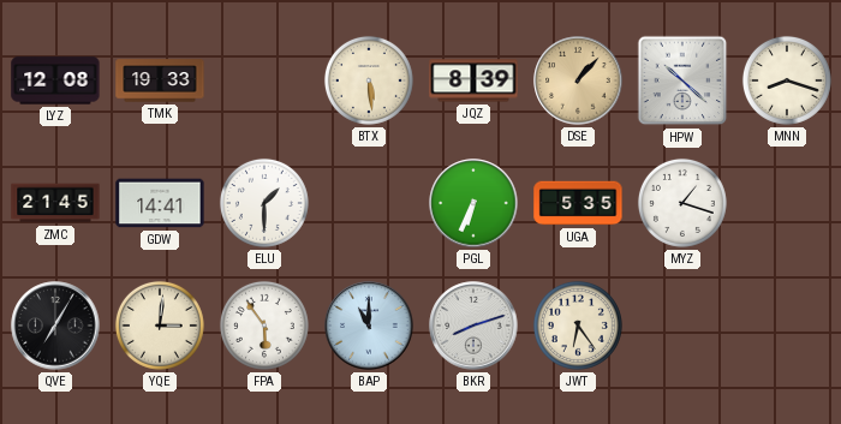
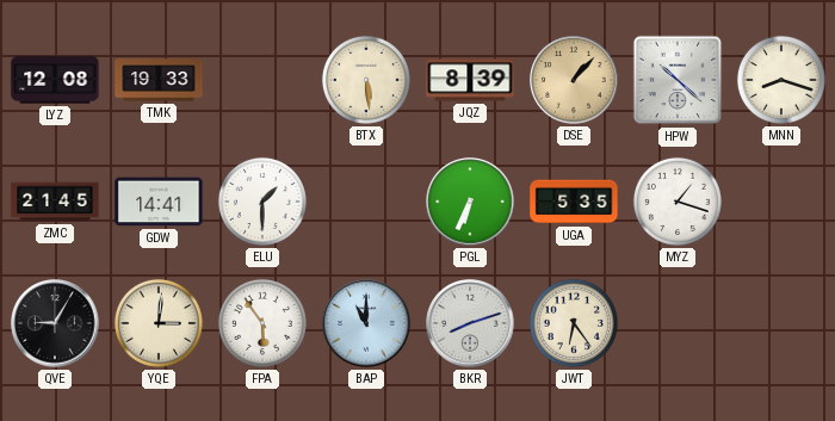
QVE: 7:05 -> 9:05 (55, 323)
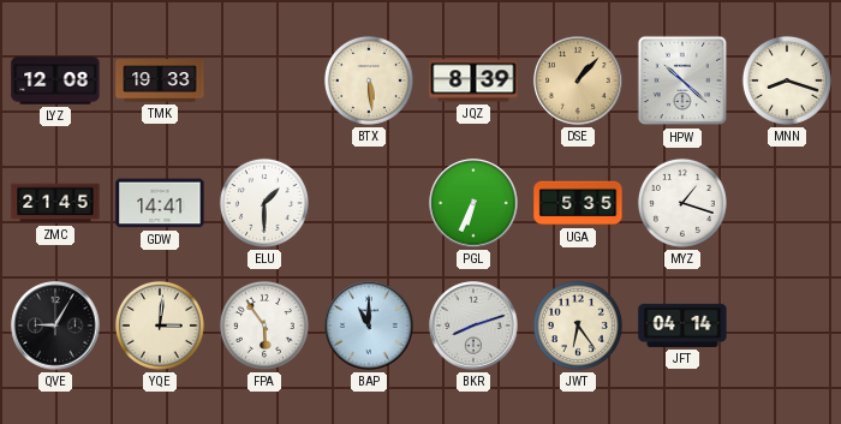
JFT: none -> 04:14 (682, 326)
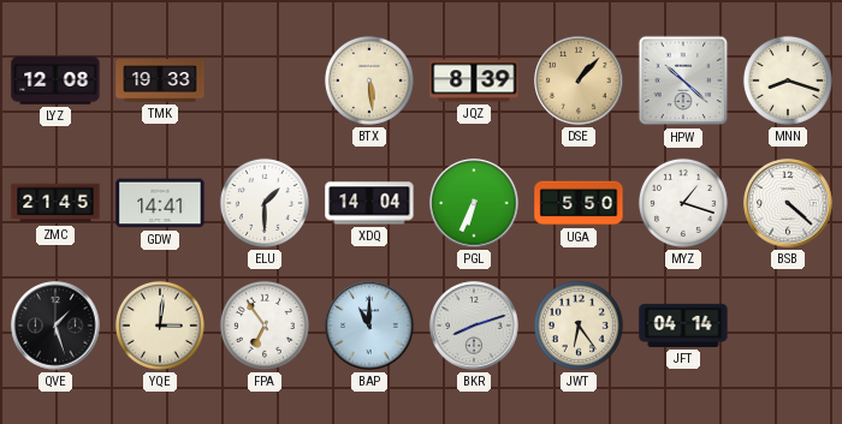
XDQ: none -> 14:04 (369, 203)
UGA: 5:35 -> 5:50 (579, 203)
BSB: none -> 4:22 (788, 203)
QVE: 9:05 -> 1:27 (55, 326)
FPA: 5:54 -> 6:54 (265, 326)
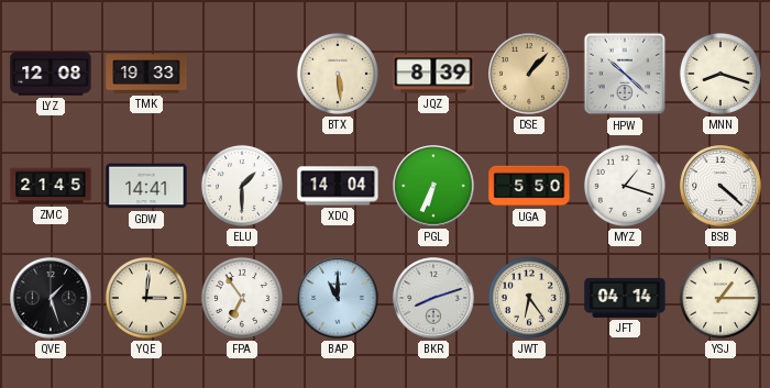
YSJ: none -> 1:15 (721, 298)
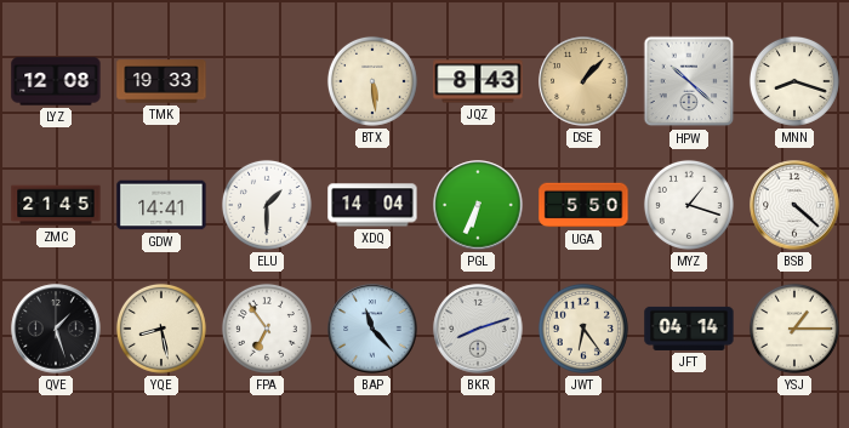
JQZ: 8:39 -> 8:43 (478, 81)
YQE: 3:01 -> 8:28 (161, 329)
BAP: 11:00 -> 11:23 (372, 329)
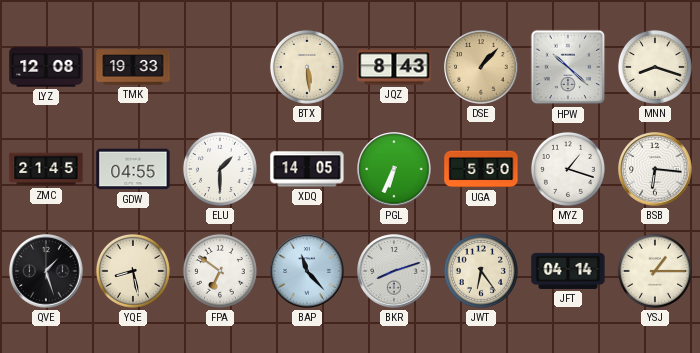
GDW: 14:41 -> 04:55 (133, 169)
XDQ: 14:04 -> 14:05 (307, 169)
BSB: 4:22 -> 6:16 (655, 169)
FPA: 6:54 -> 6:51 (220, 271)
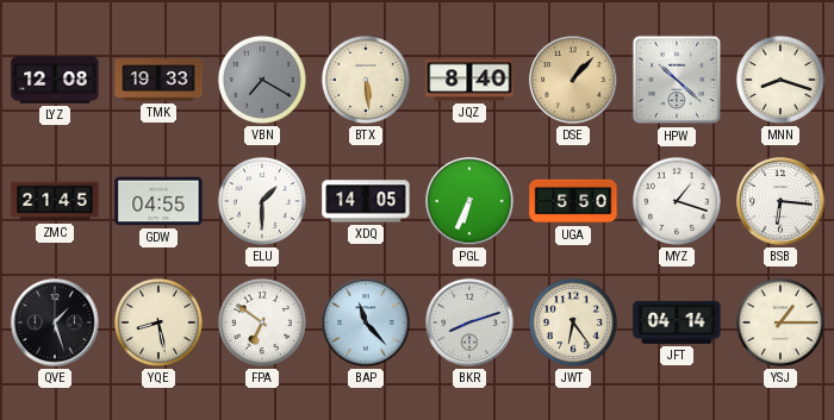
VBN: none -> 7:20 (262, 80)
JQZ: 8:43 -> 8:40 (469, 80)
